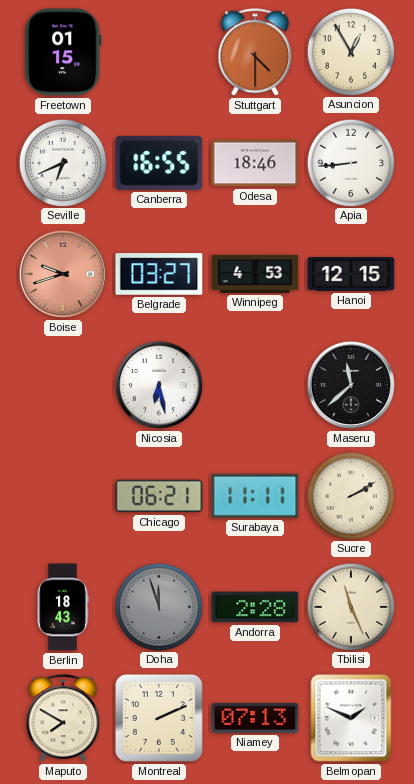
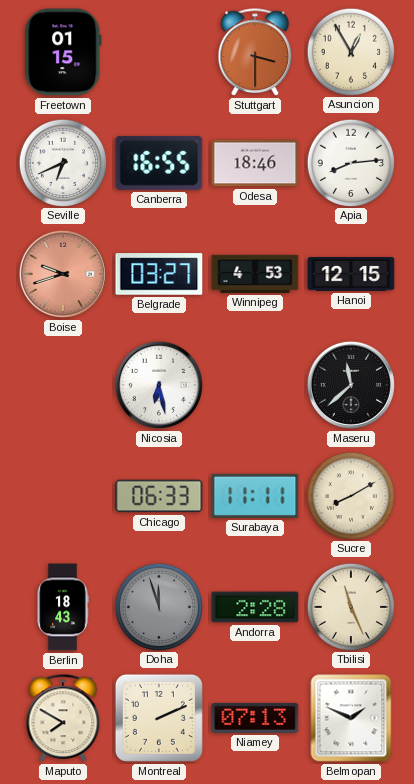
Stuttgart: 4:30 -> 3:30 (255, 53)
Apia: 8:44 -> 8:14 (350, 162)
Chicago: 06:21 -> 06:33 (159, 496)
Sucre: 2:10 -> 8:10 (350, 495)
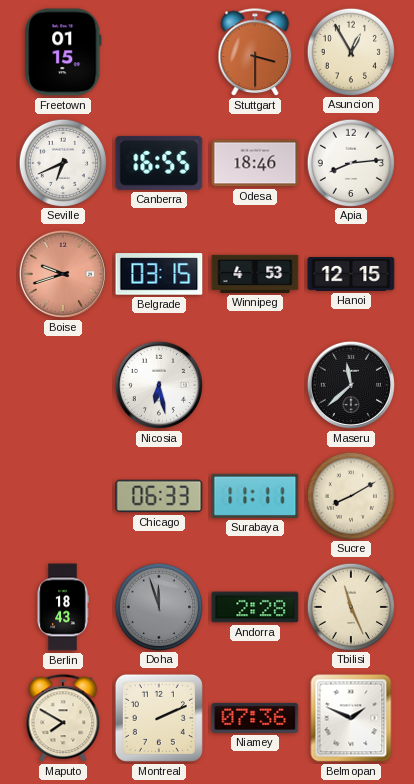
Belgrade: 03:27 -> 03:15 (159, 274)
Niamey: 07:13 -> 07:36 (255, 718)
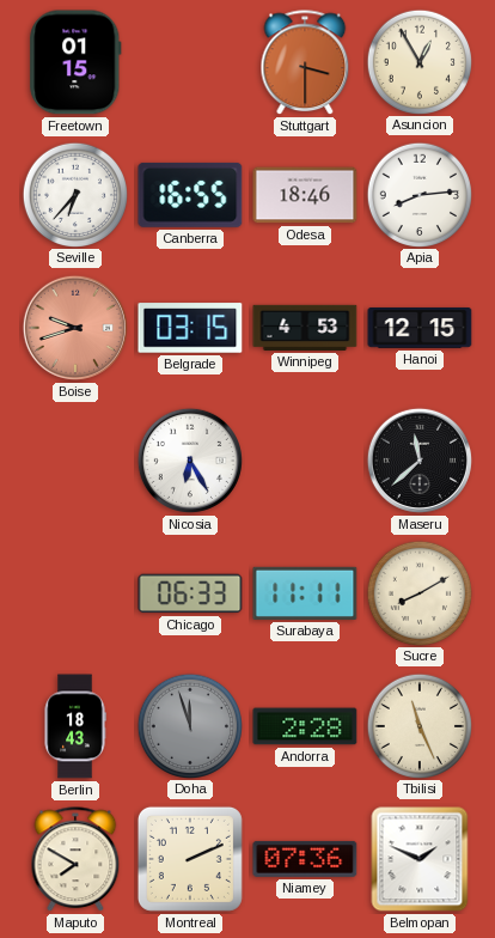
Seville: 6:41 -> 6:37 (74, 194)
Nicosia: 6:28 -> 6:25 (190, 461)
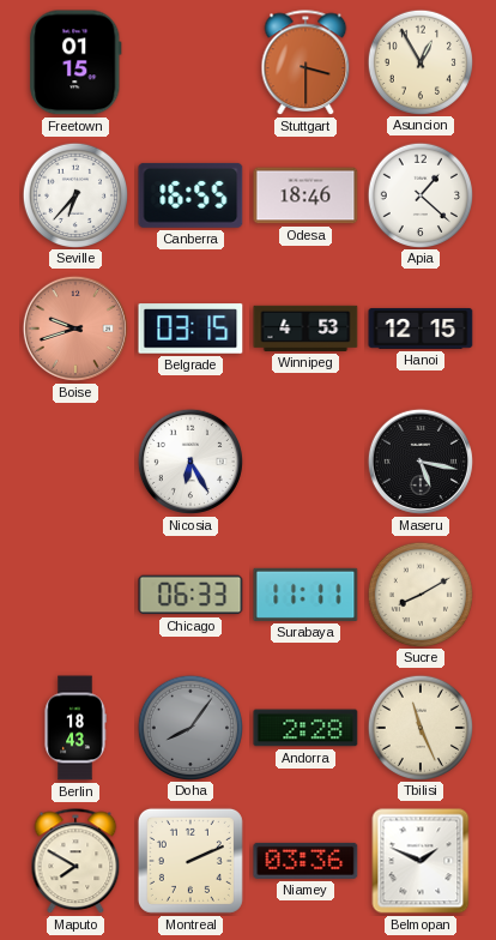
Apia: 8:14 -> 1:22 (419, 194)
Maseru: 11:38 -> 5:17 (421, 462)
Doha: 11:57 -> 8:06 (189, 727)
Niamey: 07:36 -> 03:36 (306, 861)
